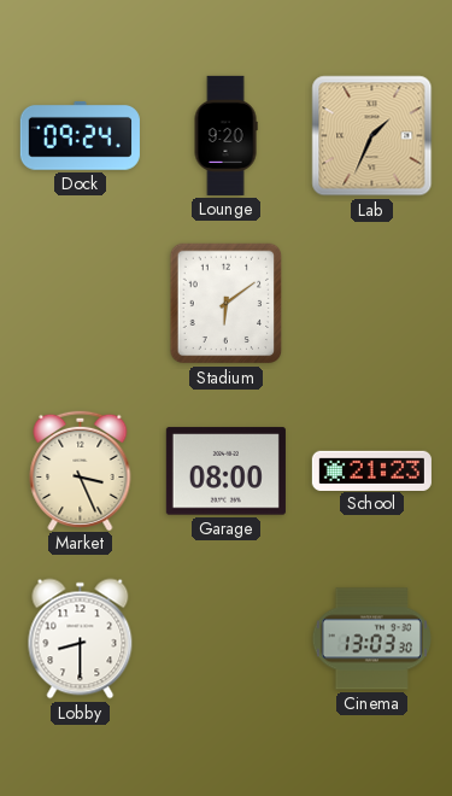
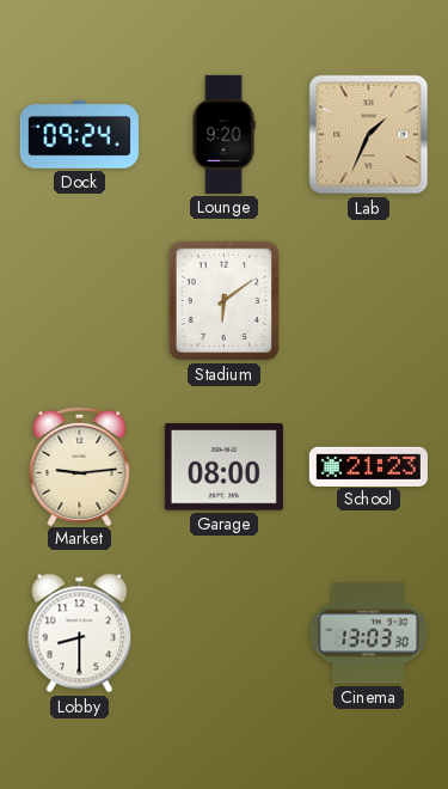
Market: 3:26 -> 9:14 (80, 465)
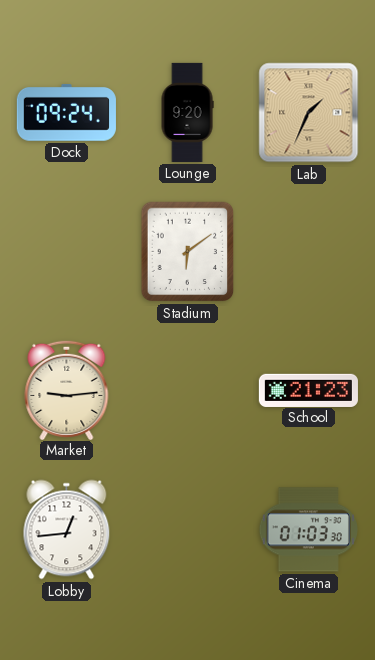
Garage: 08:00 -> none (223, 467)
Lobby: 8:30 -> 12:44 (67, 530)
Cinema: 13:03 -> 01:03 (308, 530)
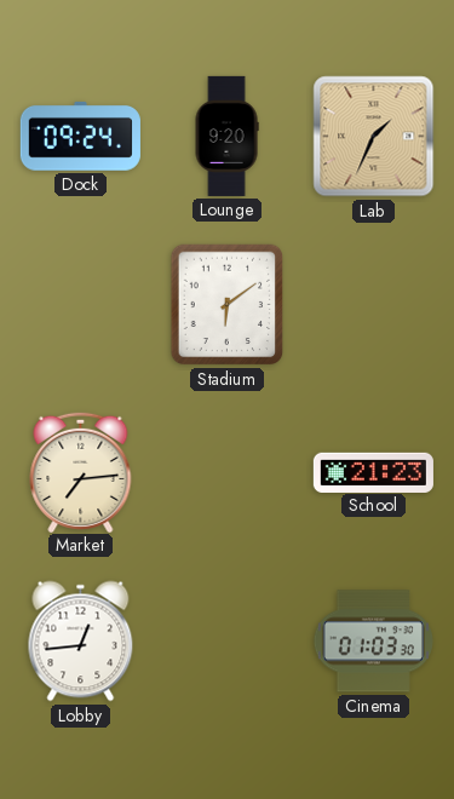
Market: 9:14 -> 7:14 (81, 471)
